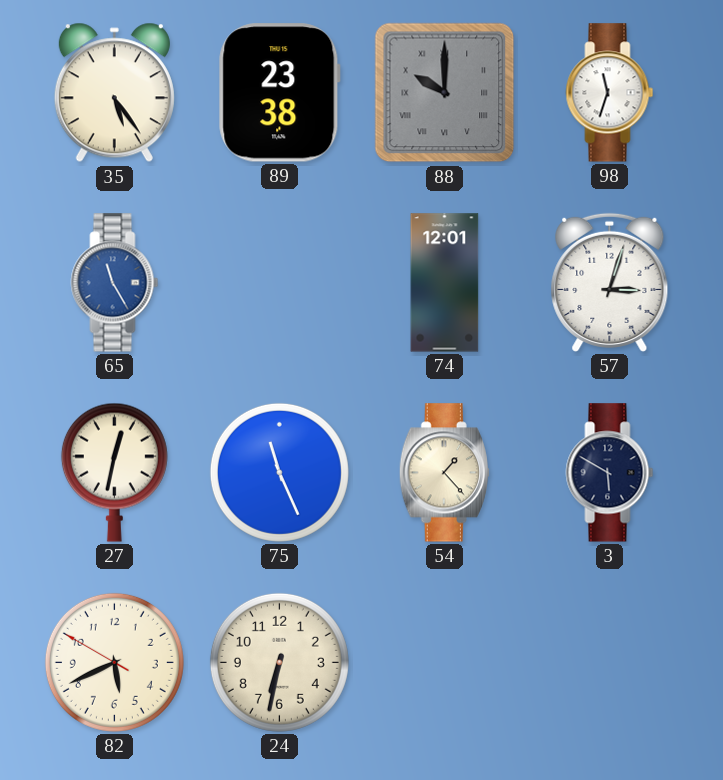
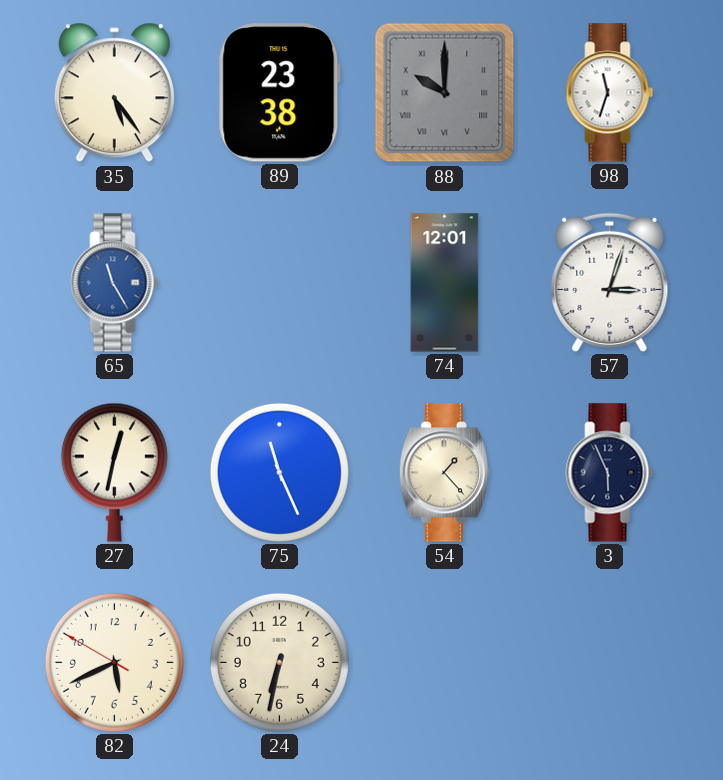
3: 5:50 -> 5:56 (610, 473)
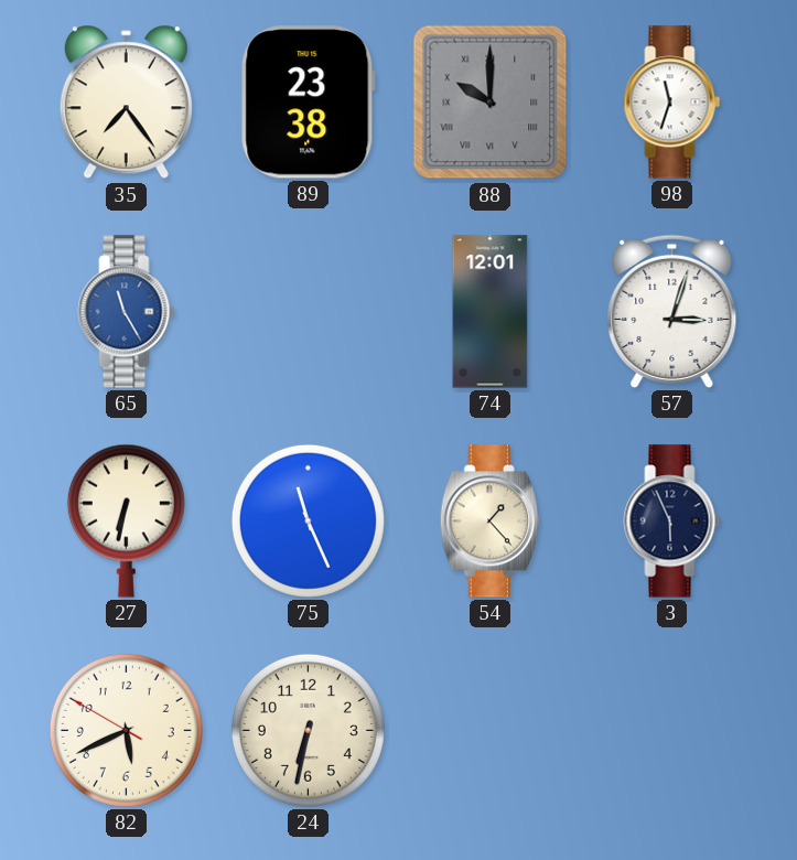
35: 5:24 -> 7:24 (126, 103)
27: 12:32 -> 6:32 (126, 520)
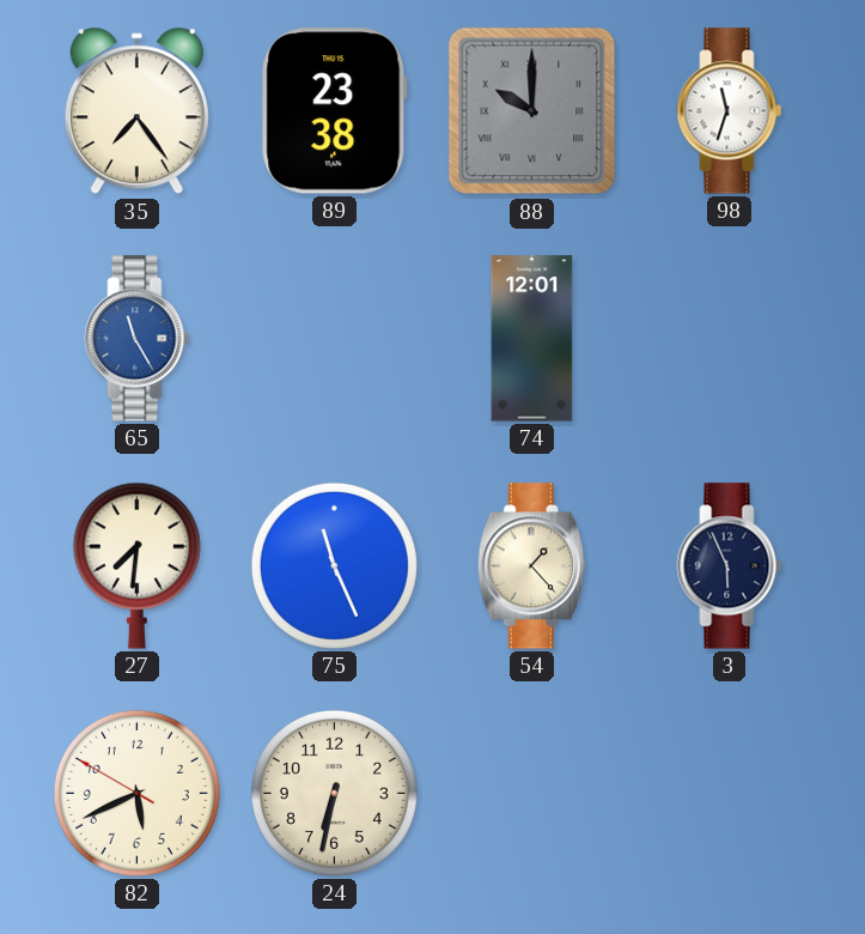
57: 3:03 -> none (672, 311)
27: 6:32 -> 7:31 (136, 565)
